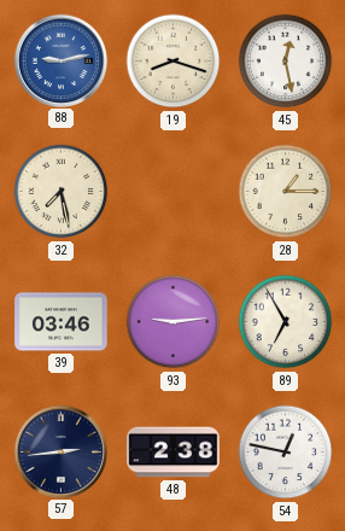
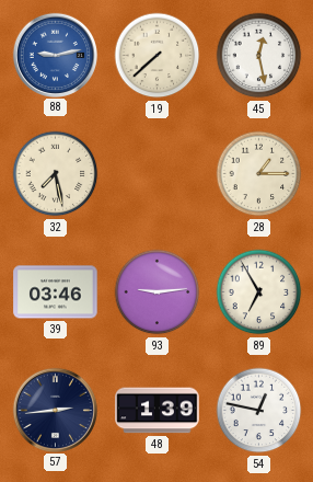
19: 8:18 -> 7:38 (158, 56)
48: 2:38 -> 1:39 (158, 411)
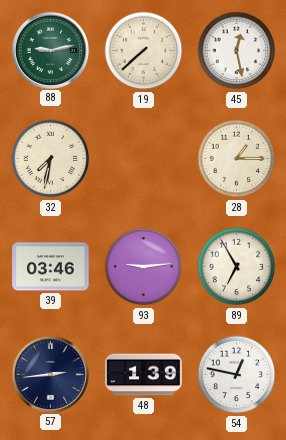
88 dial: blue -> green (50, 50)
32: 7:28 -> 7:32 (51, 159)
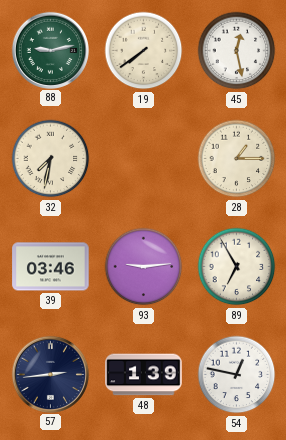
19: 7:38 -> 7:39 (144, 51)
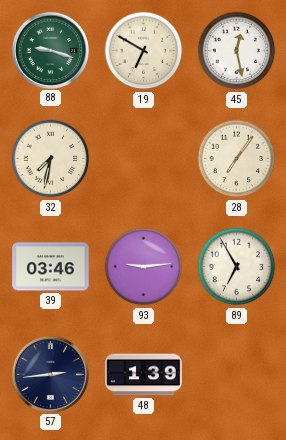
88: 9:13 -> 9:18 (50, 50)
19: 7:39 -> 6:50 (144, 51)
28: 1:15 -> 7:06 (237, 159)
54: 12:47 -> none (237, 375)
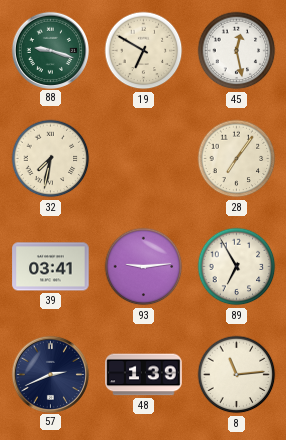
39: 03:46 -> 03:41 (51, 267)
57: 2:44 -> 2:41 (50, 374)
8: none -> 11:14 (237, 375)
